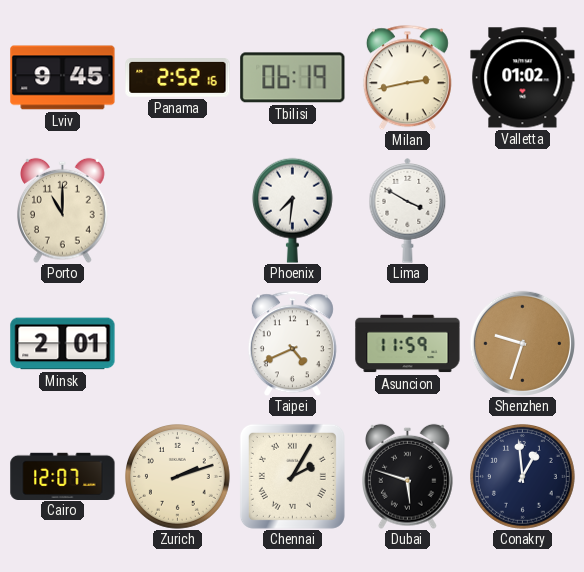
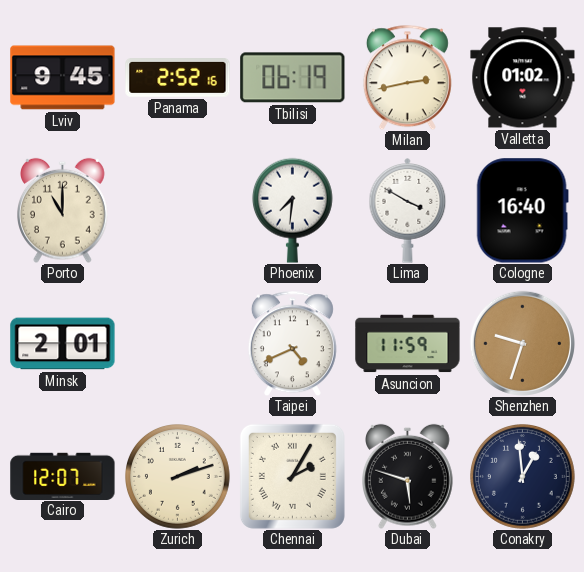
Cologne: none -> 16:40 (522, 211)
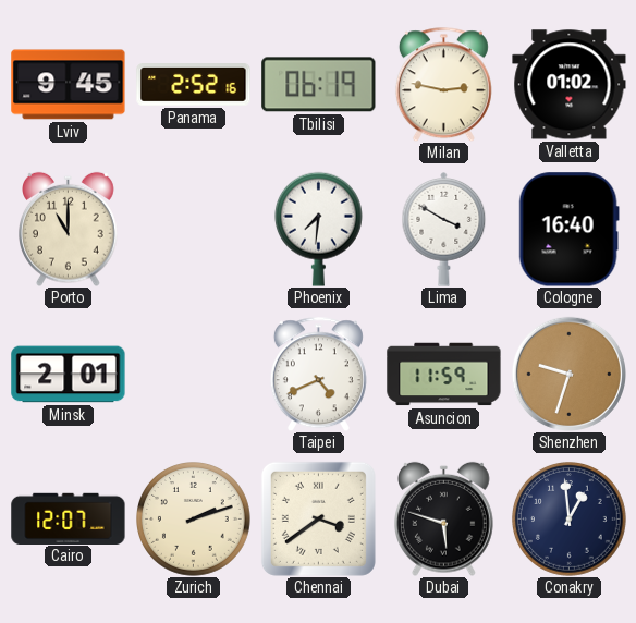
Milan: 2:43 -> 2:47 (443, 84)
Chennai: 2:05 -> 3:39 (318, 518)
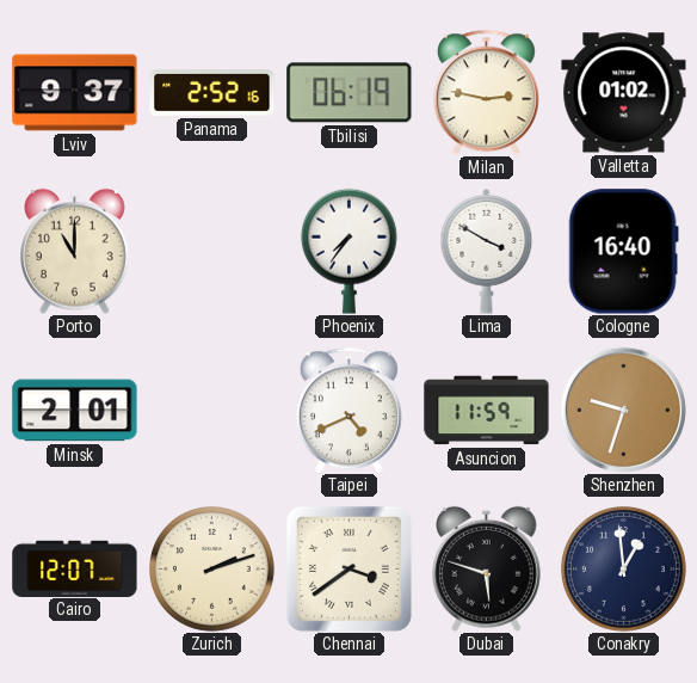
Lviv: 9:45 -> 9:37 (75, 93)
Phoenix: 7:31 -> 7:36 (348, 251)
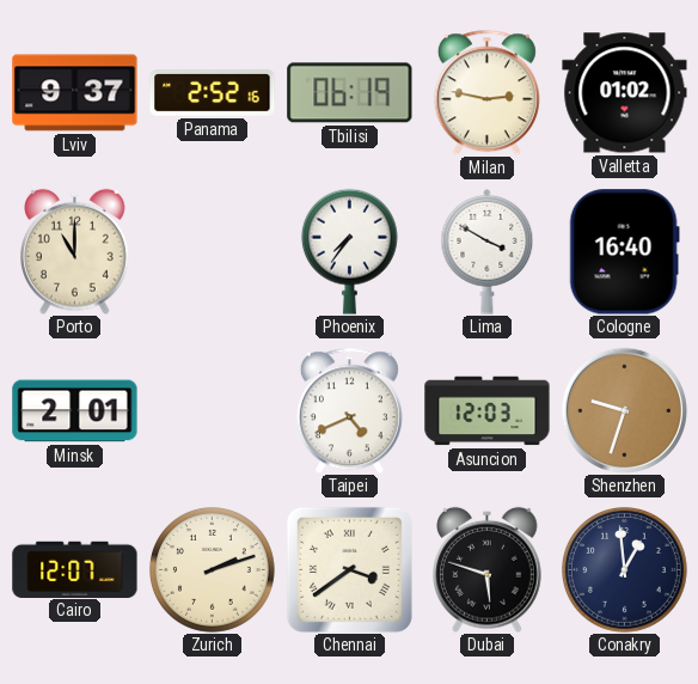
Asuncion: 11:59 -> 12:03 (488, 411)
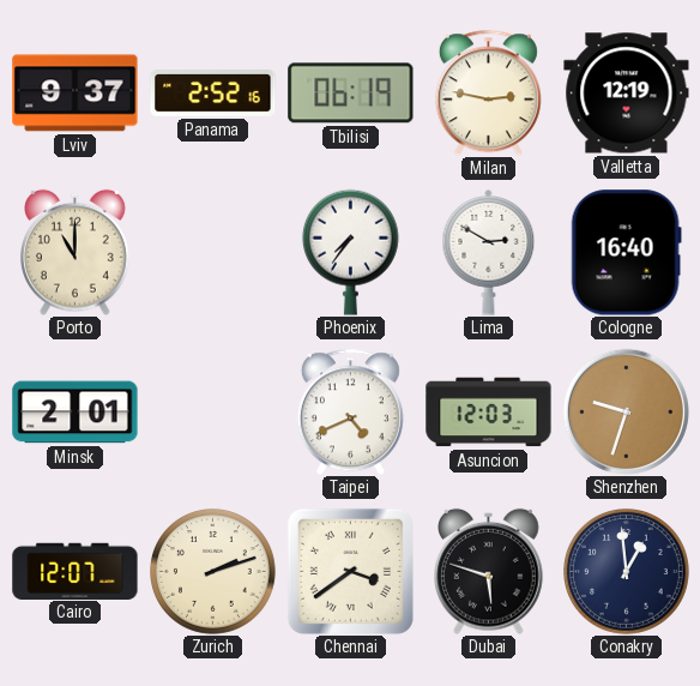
Valletta: 01:02 -> 12:19 (627, 94)
Lima: 3:50 -> 2:50 (489, 253)
